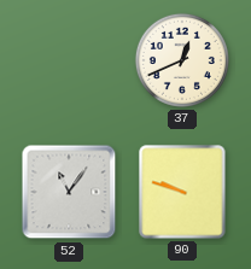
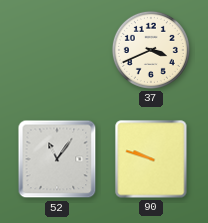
37: 12:41 -> 3:41 (151, 50)
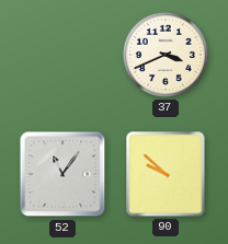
90: 9:48 -> 9:52 (166, 174)
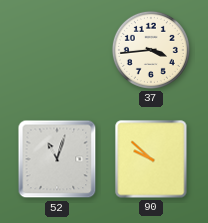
37: 3:41 -> 3:44 (151, 50)
52: 11:06 -> 11:03 (57, 159)
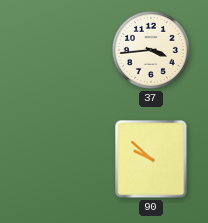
52: 11:03 -> none (57, 159)
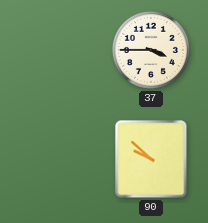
37: 3:44 -> 3:45 (151, 50)
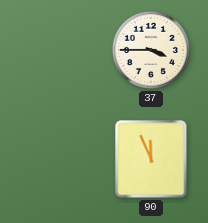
90: 9:52 -> 11:56 (151, 159)
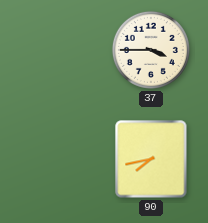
90: 11:56 -> 7:43 (151, 159)
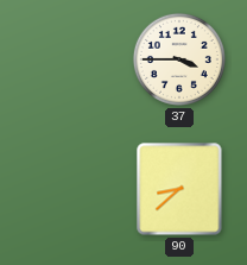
90: 7:43 -> 8:38 (179, 189)
